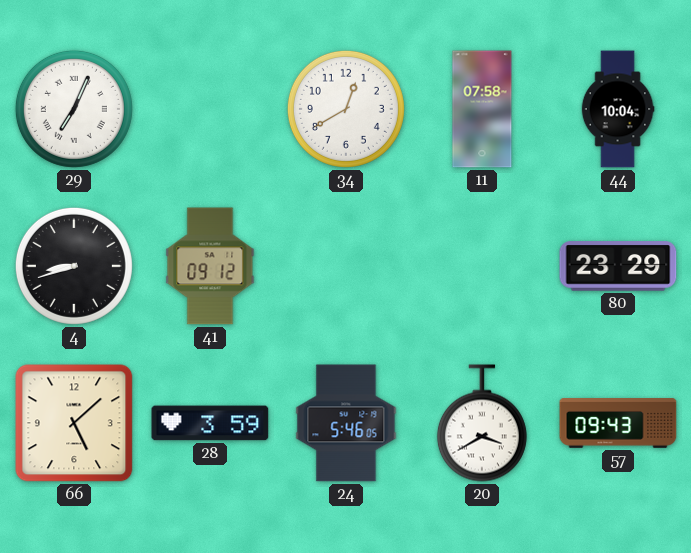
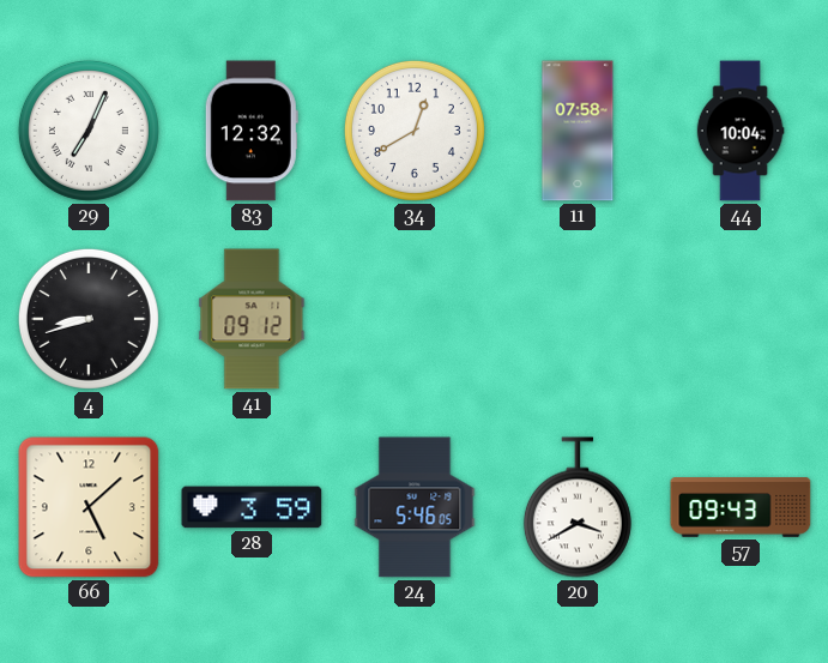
83: none -> 12:32 (252, 131)
80: 23:29 -> none (618, 266)
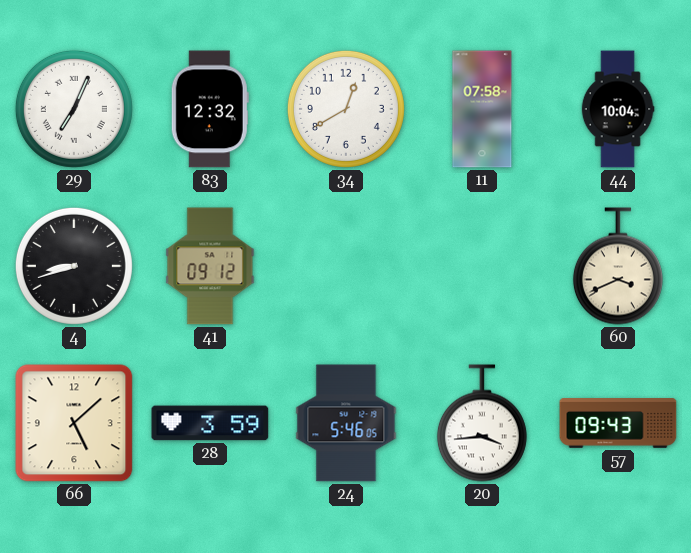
60: none -> 3:41 (618, 266)
20: 3:40 -> 3:44 (482, 423)
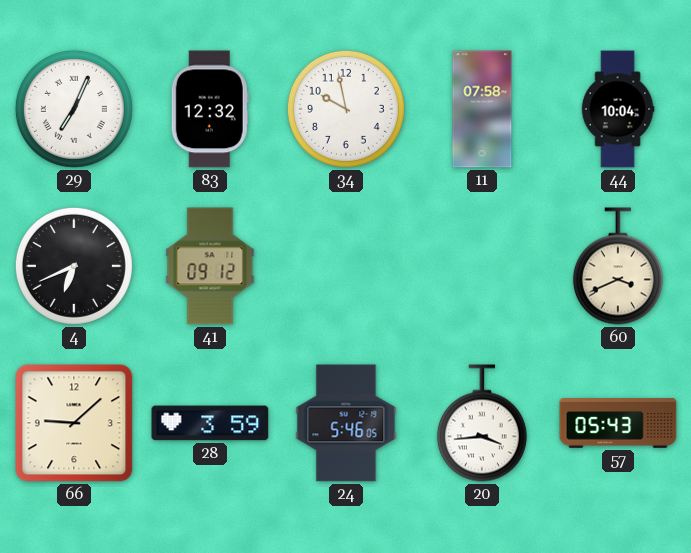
34: 12:40 -> 9:58 (346, 109)
4: 8:42 -> 6:41 (74, 266)
66: 5:08 -> 9:08 (74, 423)
57: 09:43 -> 05:43 (618, 423)
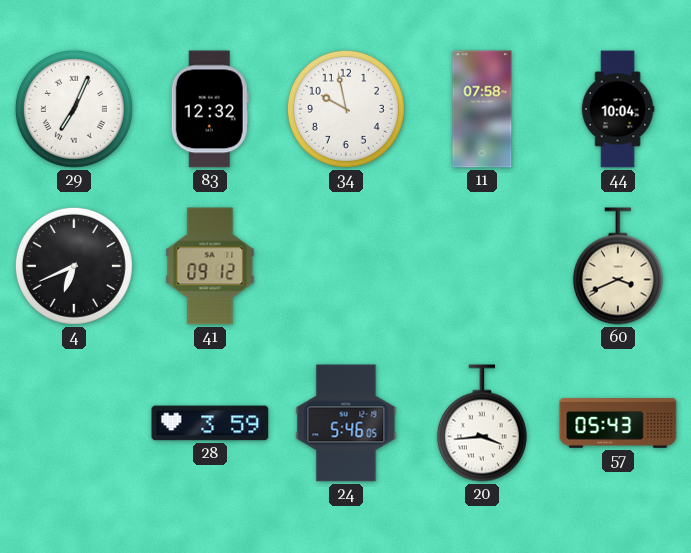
66: 9:08 -> none (74, 423)
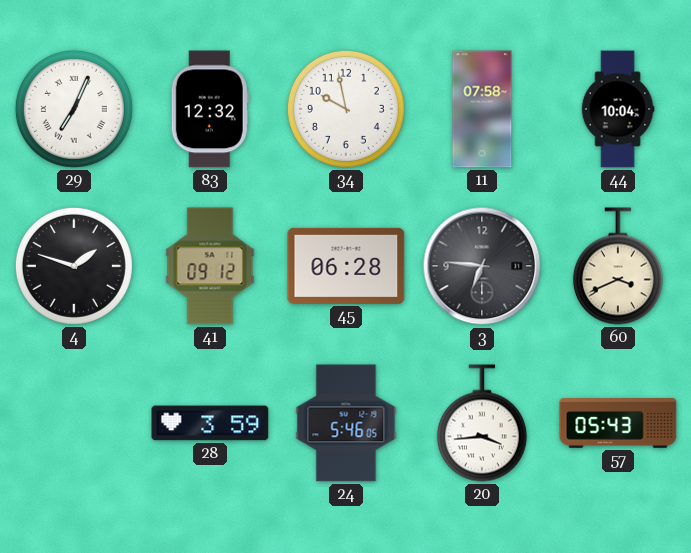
4: 6:41 -> 1:48 (74, 266)
45: none -> 06:28 (346, 266)
3: none -> 6:46 (482, 266)
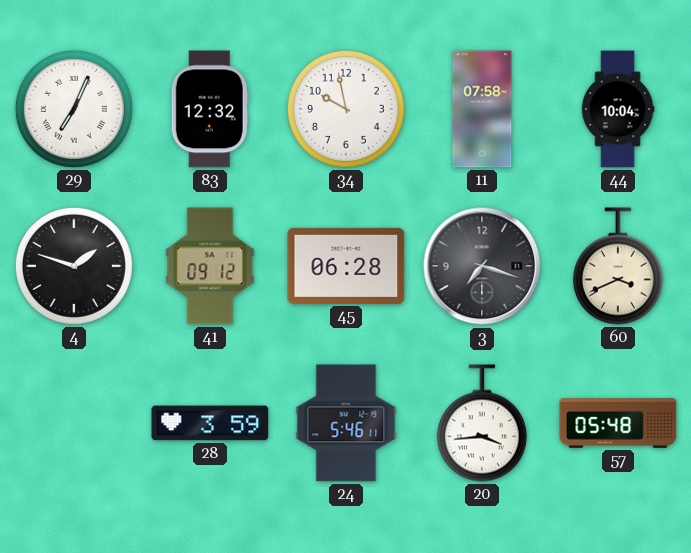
3: 6:46 -> 7:18 (482, 266)
24: 5:46:05 -> 5:46:11 (346, 423)
57: 05:43 -> 05:48 (618, 423)
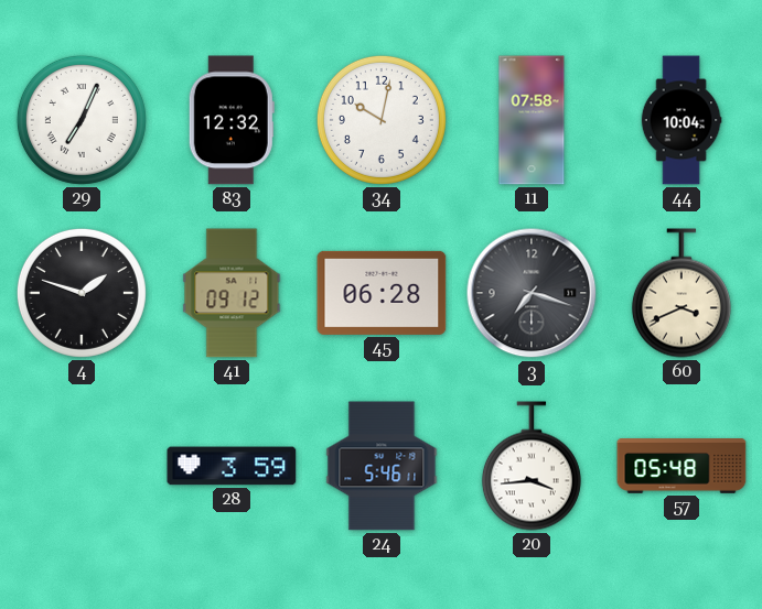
34: 9:58 -> 10:02 (382, 120)
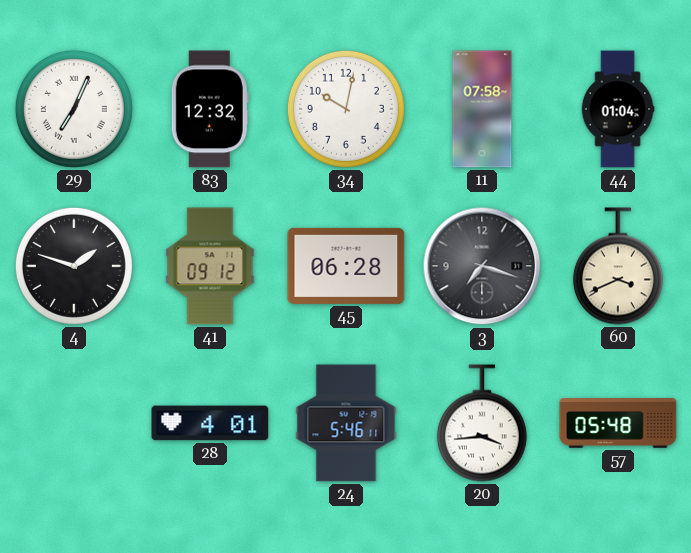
44: 10:04 -> 01:04 (618, 109)
28: 3:59 -> 4:01 (210, 423)
